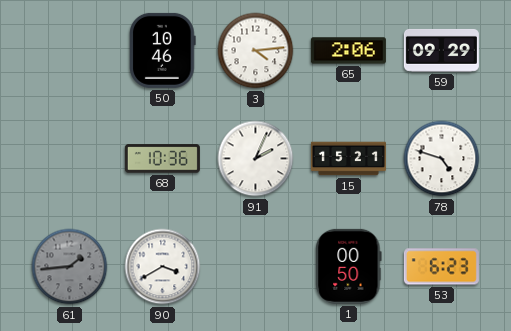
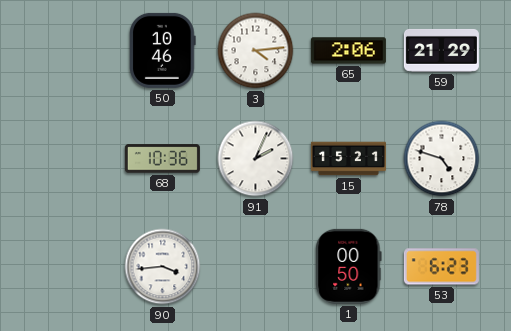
59: 09:29 -> 21:29 (441, 50)
61: 1:44 -> none (70, 267)
90: 3:40 -> 3:44 (163, 267)
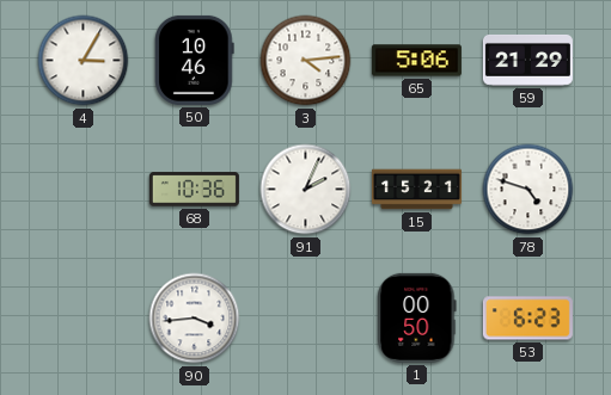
4: none -> 3:05 (84, 61)
65: 2:06 -> 5:06 (416, 61)
